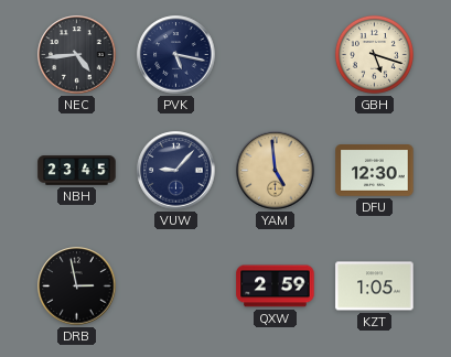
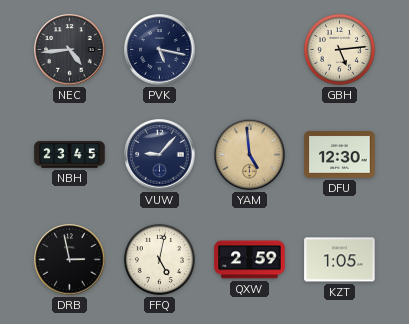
GBH: 5:18 -> 5:14 (339, 49)
FFQ: none -> 5:02 (159, 259)
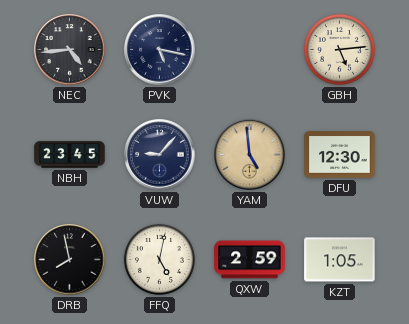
DRB: 2:58 -> 7:58 (70, 260)
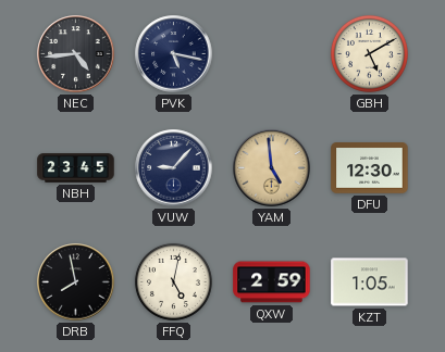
GBH: 5:14 -> 5:10 (369, 53)
